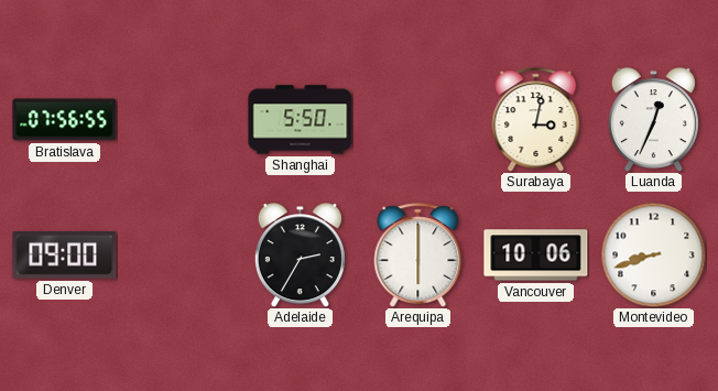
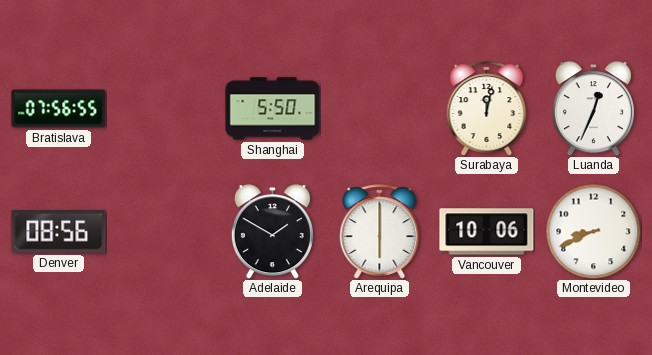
Surabaya: 3:02 -> 12:02 (487, 109)
Denver: 09:00 -> 08:56 (59, 232)
Adelaide: 2:35 -> 1:50 (272, 232)
Montevideo: 8:42 -> 8:41 (593, 231)
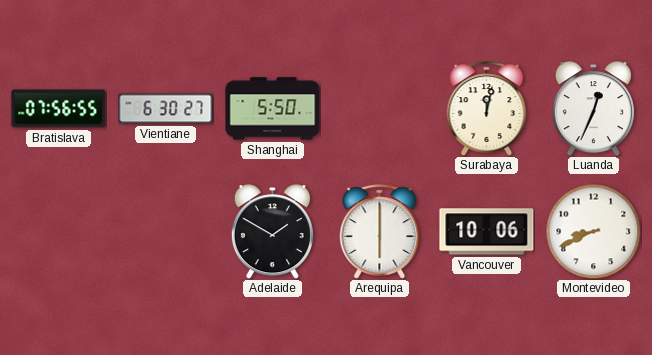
Vientiane: none -> 6:30 (166, 109)
Denver: 08:56 -> none (59, 232)
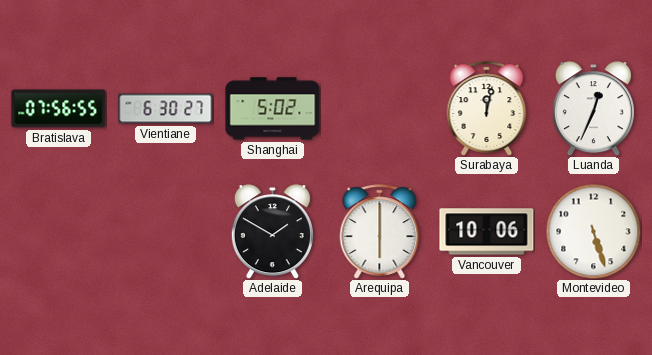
Shanghai: 5:50 -> 5:02 (273, 109)
Montevideo: 8:41 -> 5:27 (593, 231)
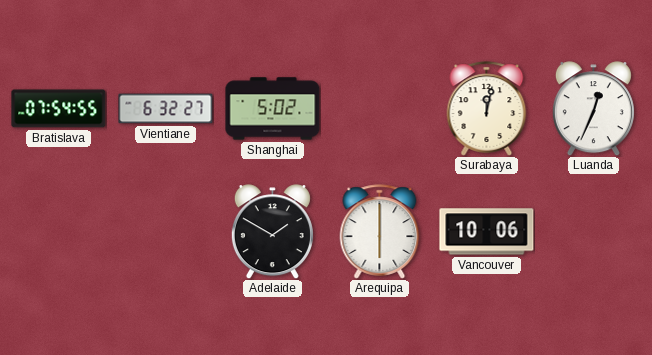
Bratislava: 07:56 -> 07:54 (59, 109)
Vientiane: 6:30 -> 6:32 (166, 109)
Montevideo: 5:27 -> none (593, 231)
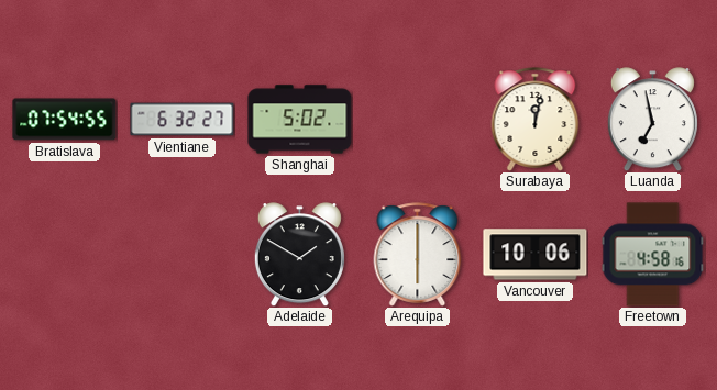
Luanda: 12:34 -> 6:58 (652, 120)
Freetown: none -> 4:58 (653, 255)
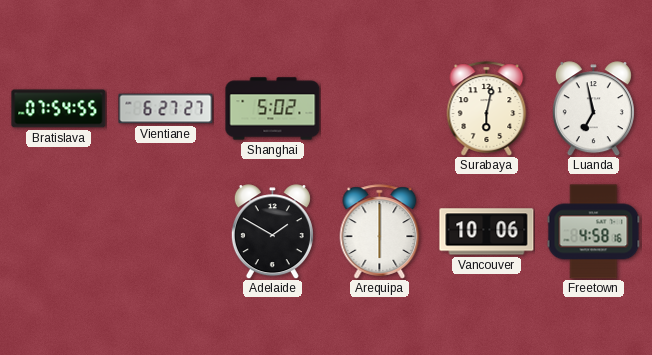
Vientiane: 6:32 -> 6:27 (166, 109)
Surabaya: 12:02 -> 6:02 (487, 109)
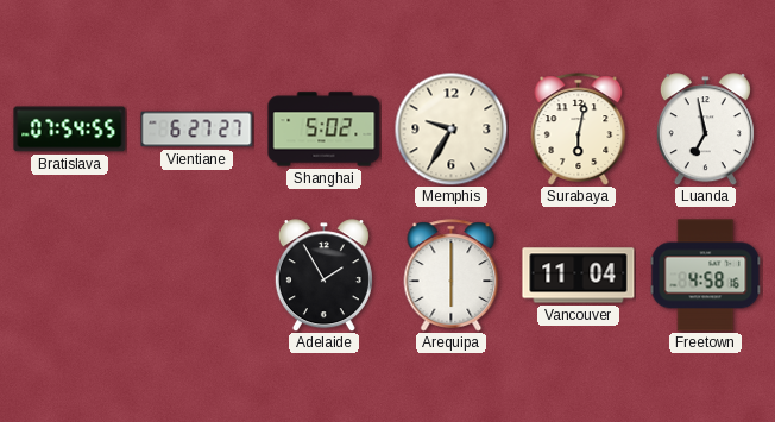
Memphis: none -> 9:35 (450, 128)
Adelaide: 1:50 -> 1:55 (323, 276)
Vancouver: 10:06 -> 11:04 (579, 276)
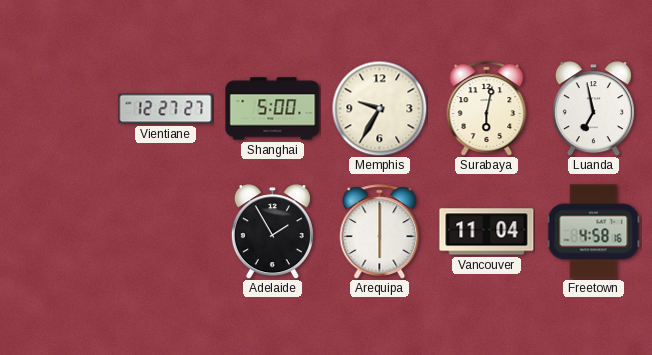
Bratislava: 07:54 -> none (70, 130)
Vientiane: 6:27 -> 12:27 (166, 109)
Shanghai: 5:02 -> 5:00 (273, 109)
